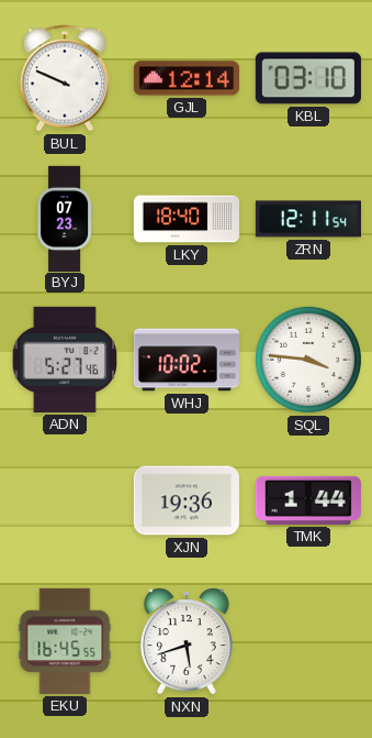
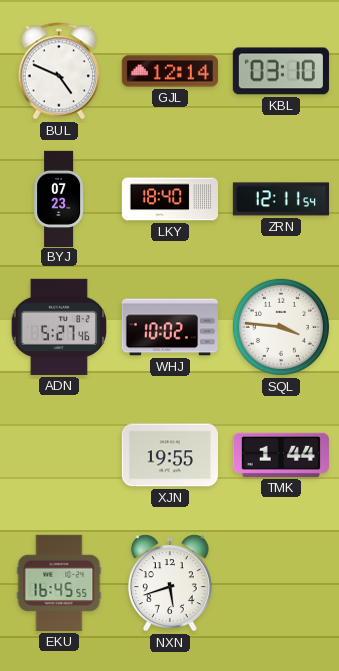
BUL: 9:49 -> 4:49 (59, 71)
XJN: 19:36 -> 19:55 (170, 455)
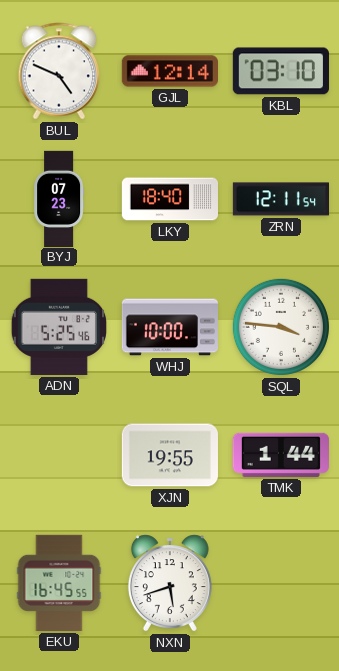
ADN: 5:27 -> 5:25 (58, 327)
WHJ: 10:02 -> 10:00 (169, 327)
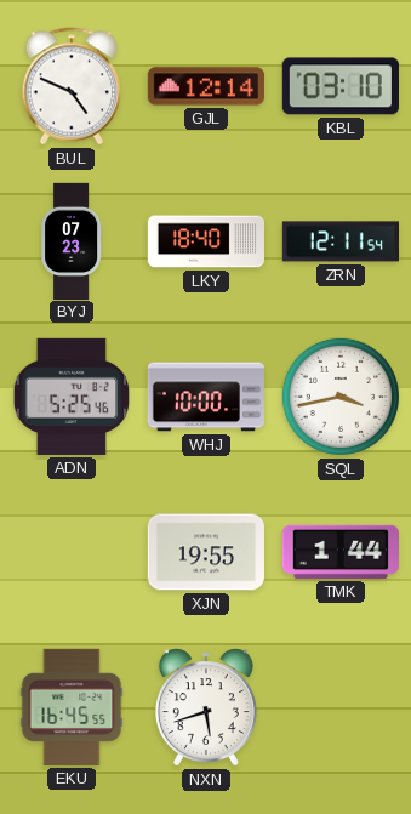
SQL: 3:46 -> 3:43 (341, 397)
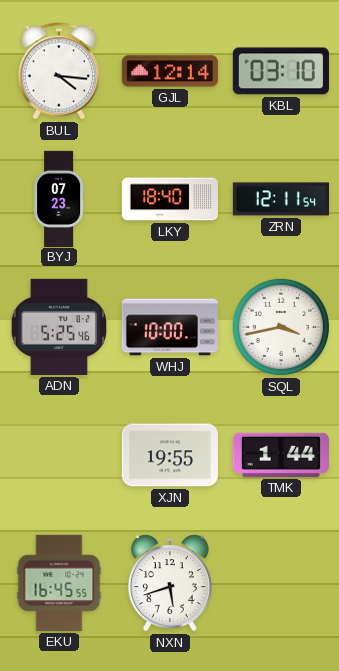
BUL: 4:49 -> 4:16 (59, 71)
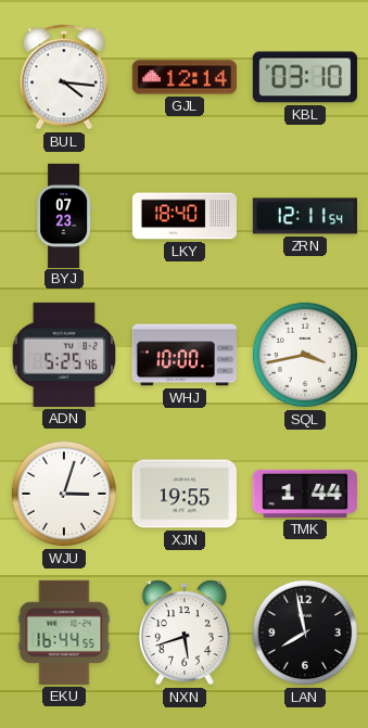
WJU: none -> 3:03 (64, 494)
EKU: 16:45 -> 16:44 (64, 633)
LAN: none -> 7:58 (305, 633)
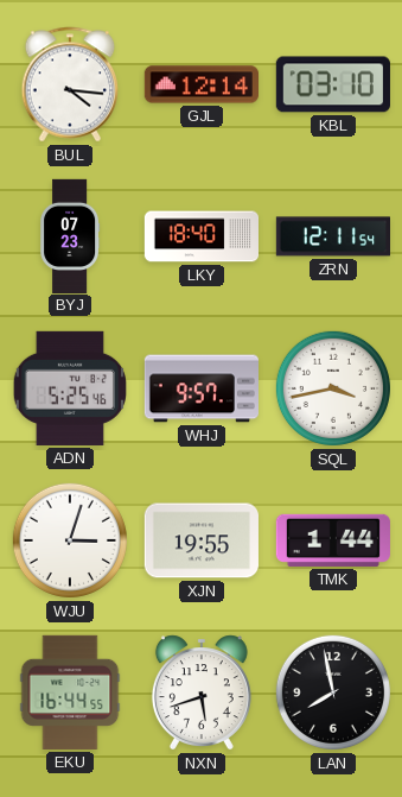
WHJ: 10:00 -> 9:57 (200, 388)
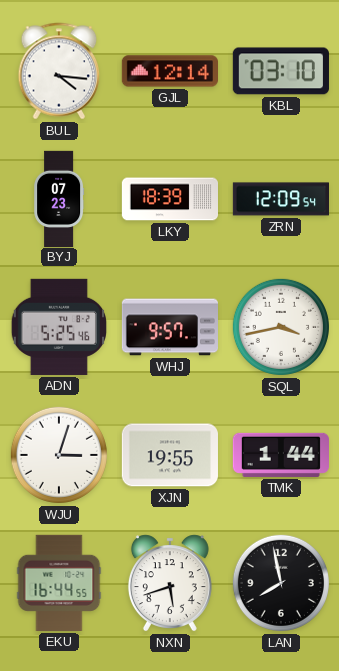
LKY: 18:40 -> 18:39 (169, 199)
ZRN: 12:11 -> 12:09 (280, 199)
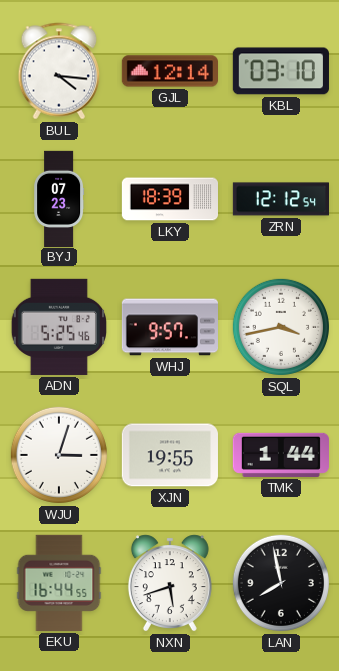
ZRN: 12:09 -> 12:12 (280, 199)
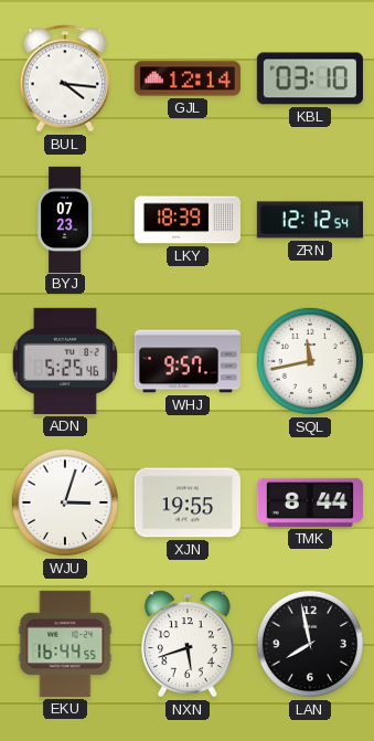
SQL: 3:43 -> 11:43 (310, 361)
TMK: 1:44 -> 8:44 (310, 502)
